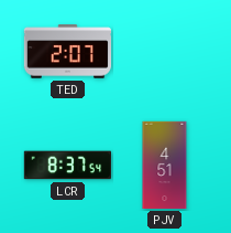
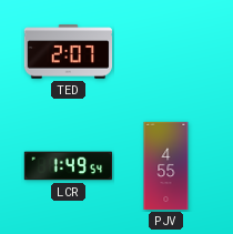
LCR: 8:37 -> 1:49 (68, 166)
PJV: 4:51 -> 4:55 (166, 166)
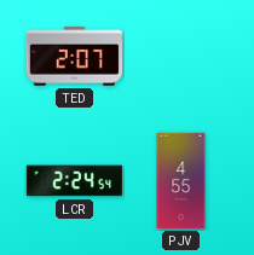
LCR: 1:49 -> 2:24 (74, 181)
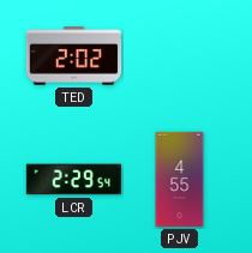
TED: 2:07 -> 2:02 (74, 56)
LCR: 2:24 -> 2:29 (73, 180)
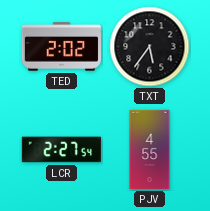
TXT: none -> 5:36 (150, 47)
LCR: 2:29 -> 2:27 (61, 150)
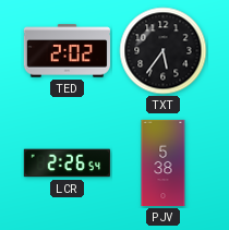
LCR: 2:27 -> 2:26 (67, 164)
PJV: 4:55 -> 5:38 (164, 164)
